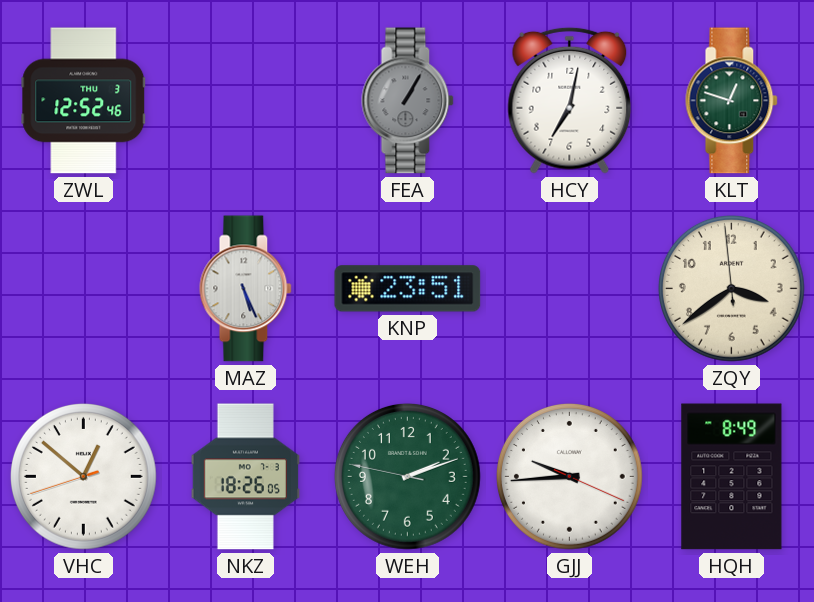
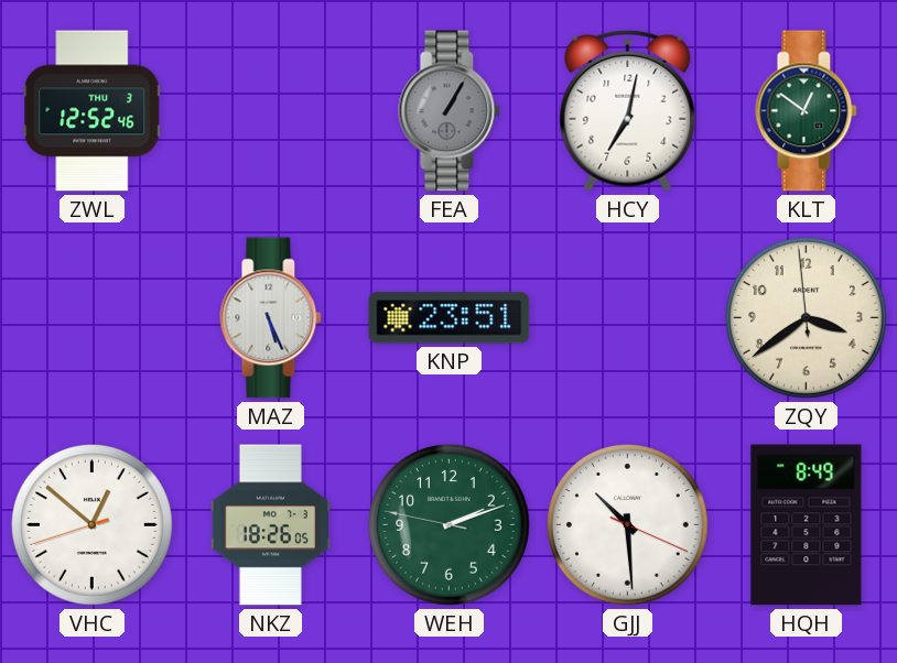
KLT: 12:48 -> 12:51 (807, 111)
GJJ: 9:44 -> 10:29 (627, 524)
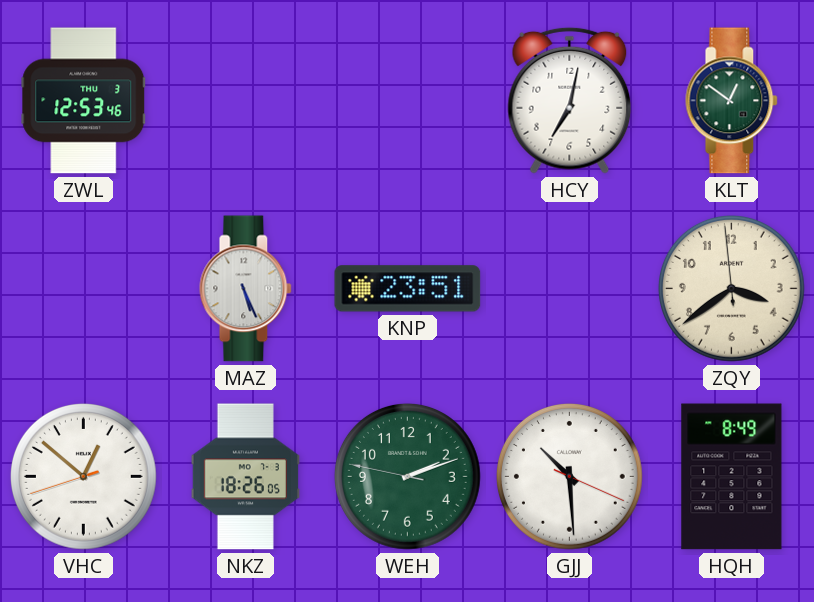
ZWL: 12:52 -> 12:53 (84, 101)
FEA: 1:05 -> none (450, 111)
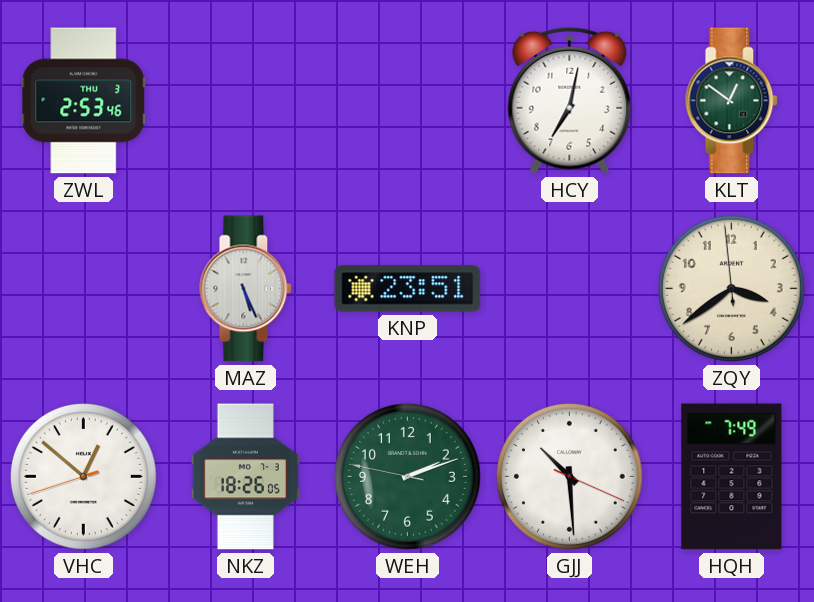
ZWL: 12:53 -> 2:53 (84, 101)
HQH: 8:49 -> 7:49 (732, 477)
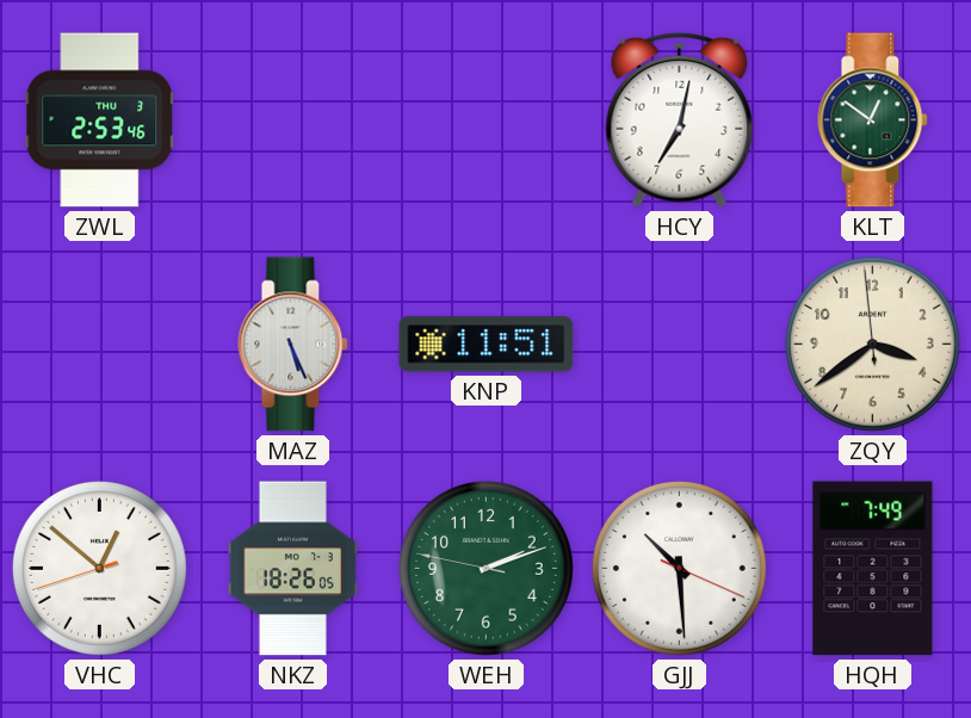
KNP: 23:51 -> 11:51 (487, 345)
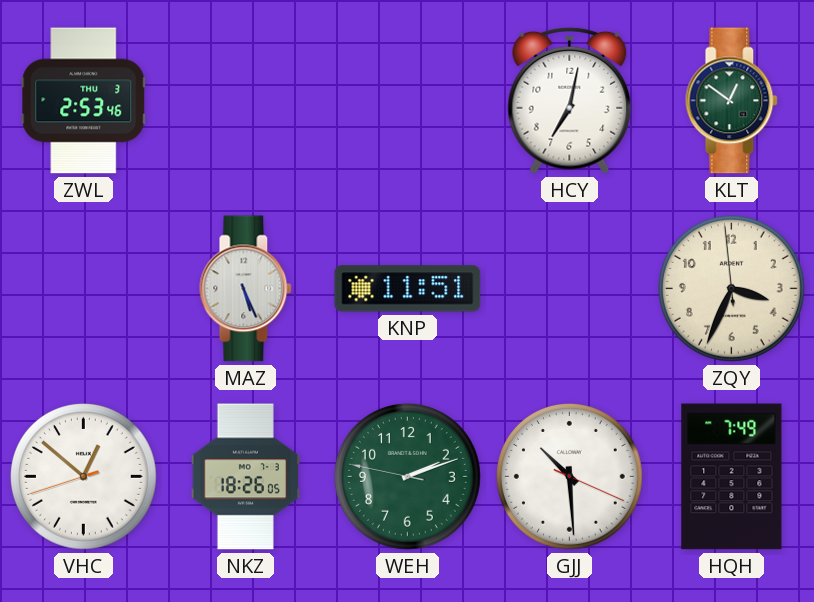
ZQY: 3:38 -> 3:33 (731, 288)
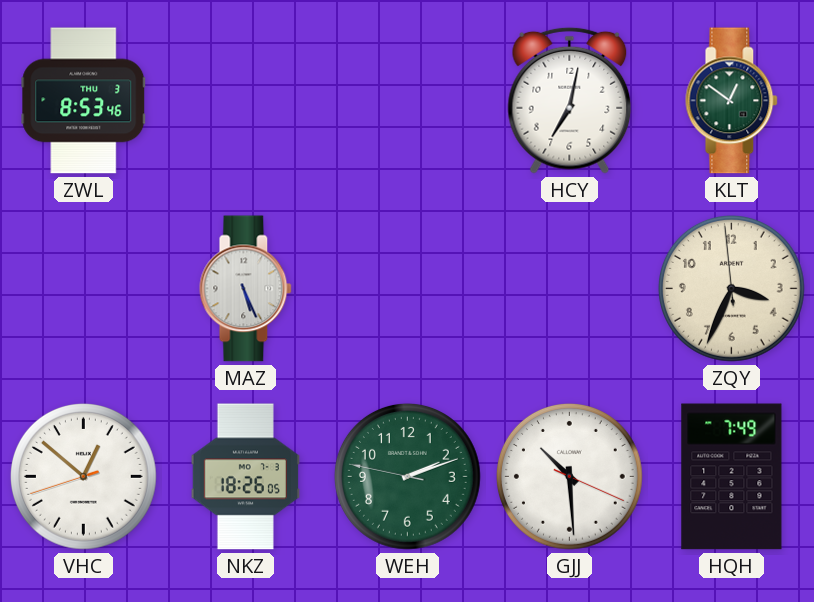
ZWL: 2:53 -> 8:53 (84, 101)
KNP: 11:51 -> none (408, 289)
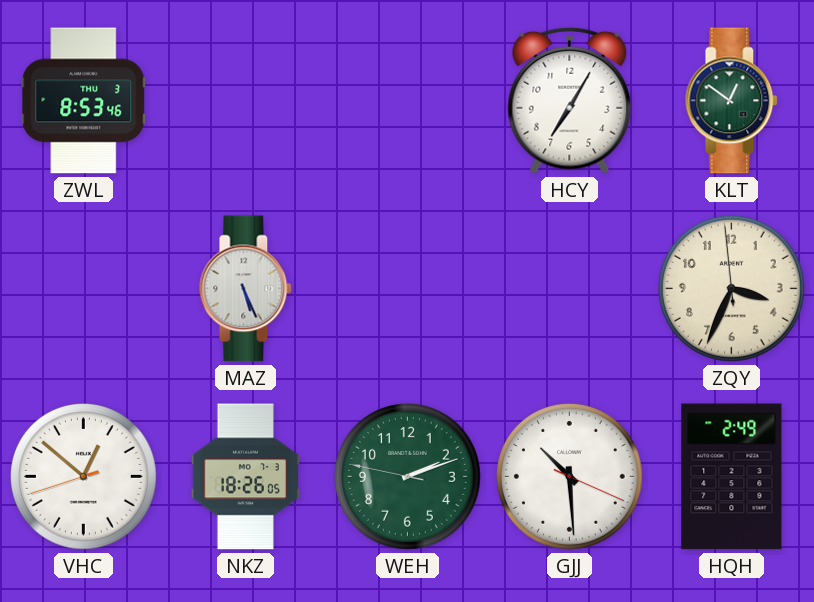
HCY: 7:02 -> 7:05 (570, 100)
HQH: 7:49 -> 2:49 (732, 477)
